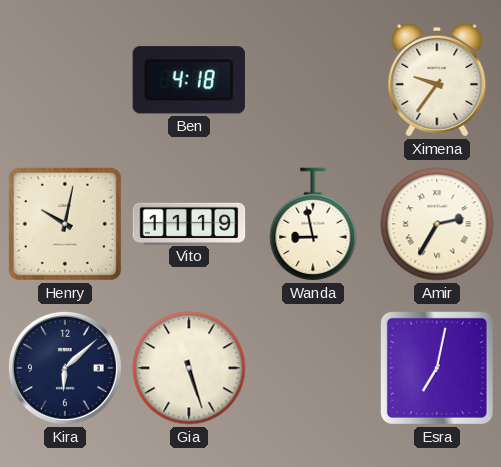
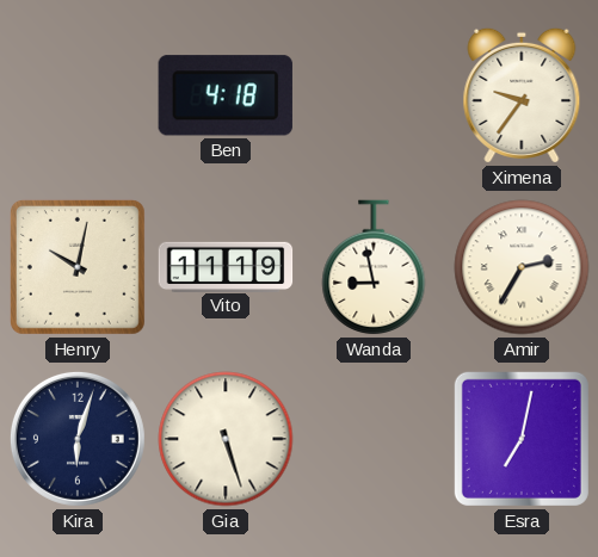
Kira: 6:08 -> 6:03 (78, 439)
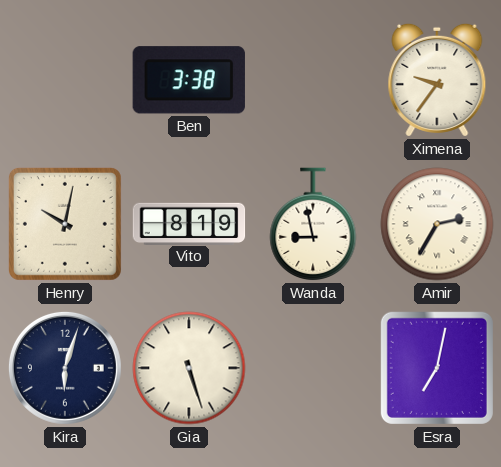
Ben: 4:18 -> 3:38 (189, 80)
Vito: 11:19 -> 8:19 (189, 223)
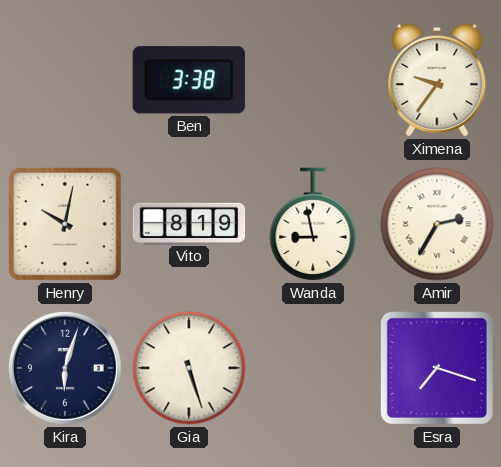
Esra: 7:02 -> 7:18 (437, 368)
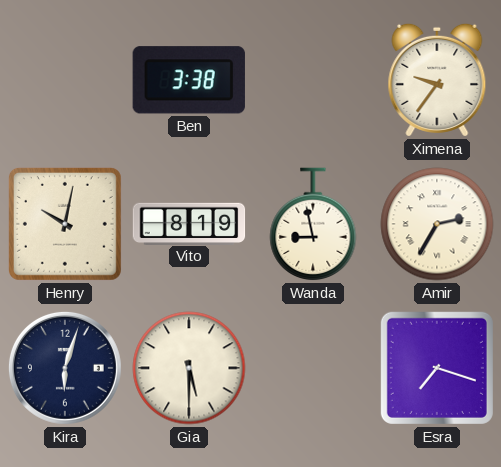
Gia: 5:27 -> 5:30 (189, 368)
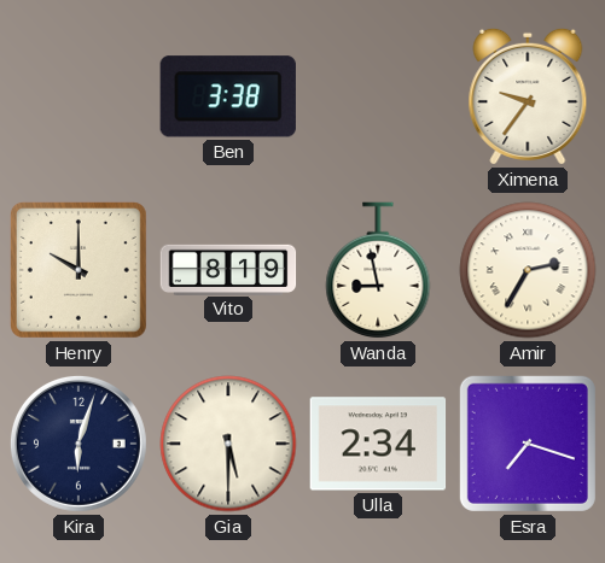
Henry: 10:02 -> 10:00 (78, 270)
Ulla: none -> 2:34 (378, 444)
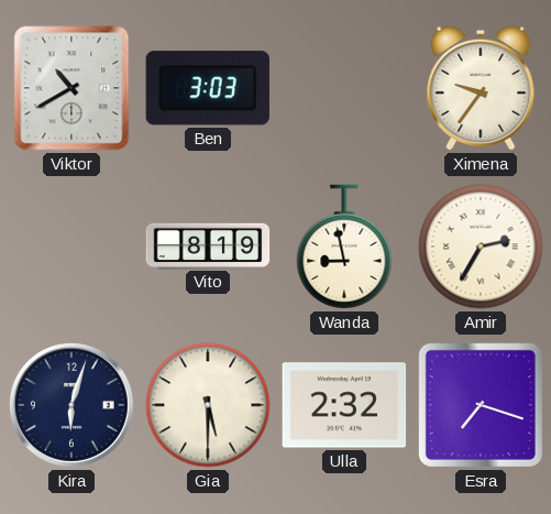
Viktor: none -> 10:40 (71, 88)
Ben: 3:38 -> 3:03 (208, 88)
Henry: 10:00 -> none (78, 270)
Ulla: 2:34 -> 2:32 (344, 405)
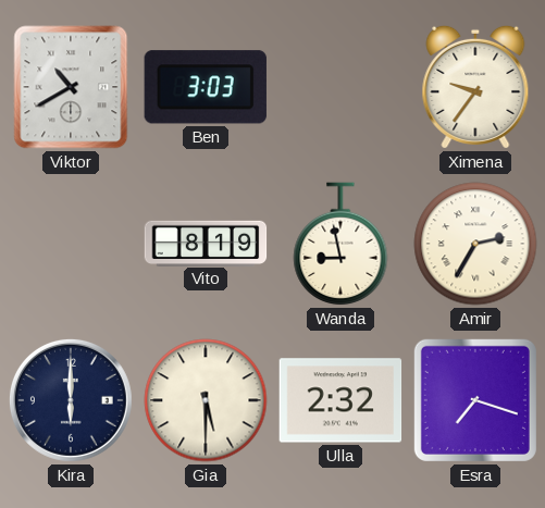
Kira: 6:03 -> 6:00 (71, 400)
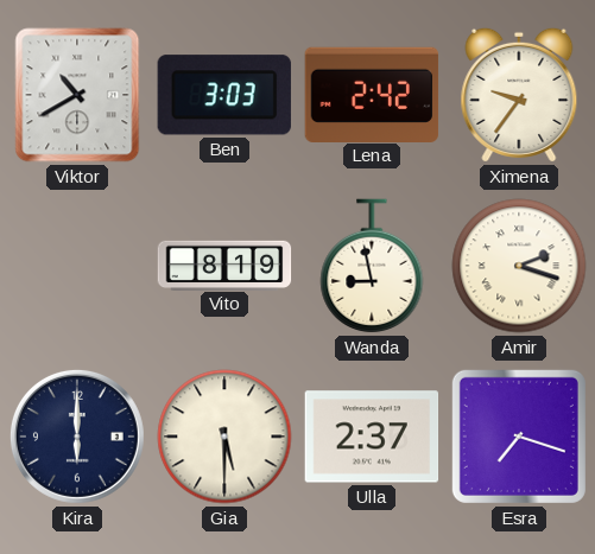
Lena: none -> 2:42 (372, 94)
Amir: 2:35 -> 2:18 (519, 266)
Ulla: 2:32 -> 2:37 (372, 437)
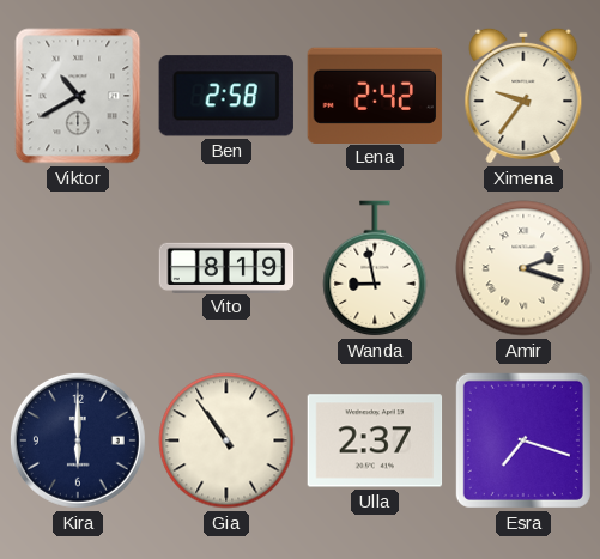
Ben: 3:03 -> 2:58 (226, 96)
Gia: 5:30 -> 10:54 (226, 440)
